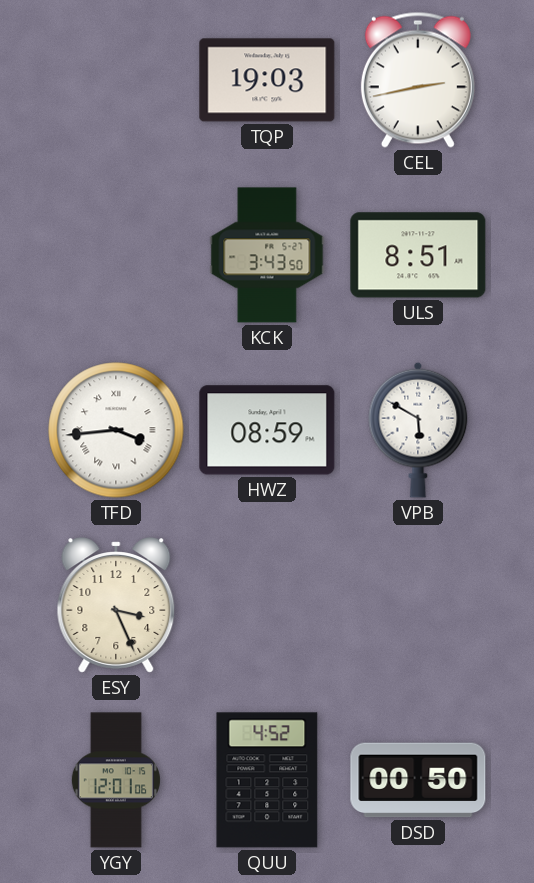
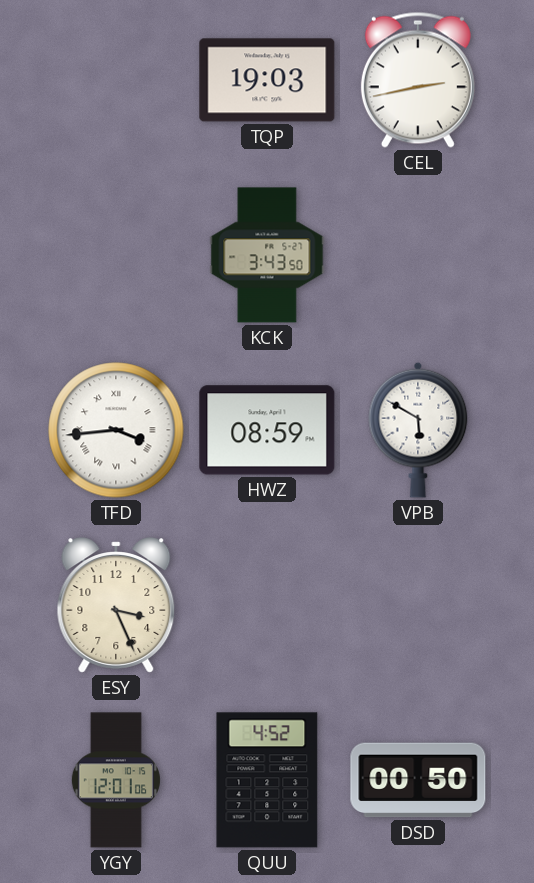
ULS: 8:51 -> none (418, 255)
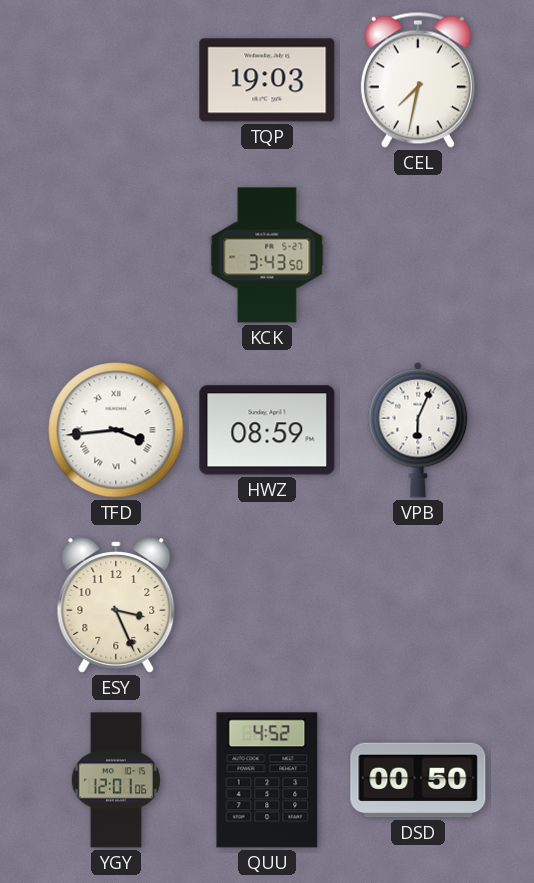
CEL: 2:43 -> 7:32 (418, 80)
VPB: 5:50 -> 6:04 (418, 430)
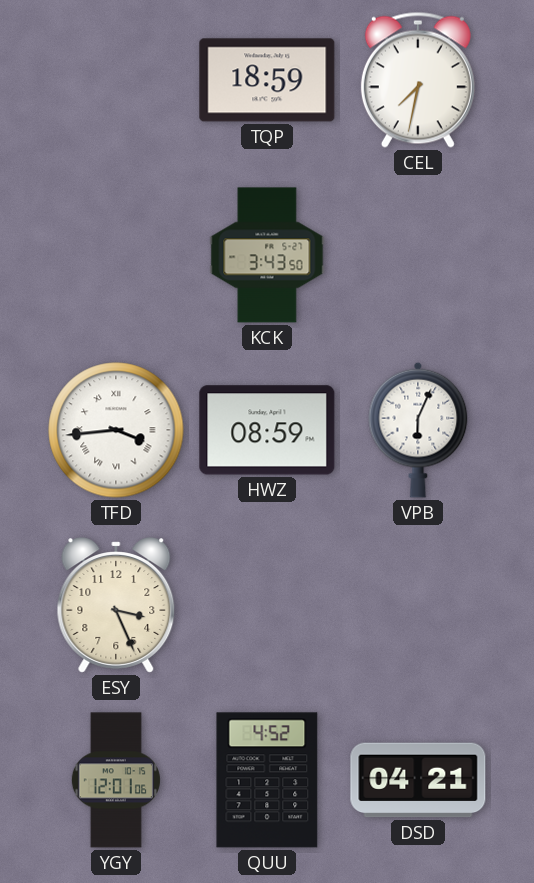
TQP: 19:03 -> 18:59 (267, 80)
DSD: 00:50 -> 04:21 (418, 780)
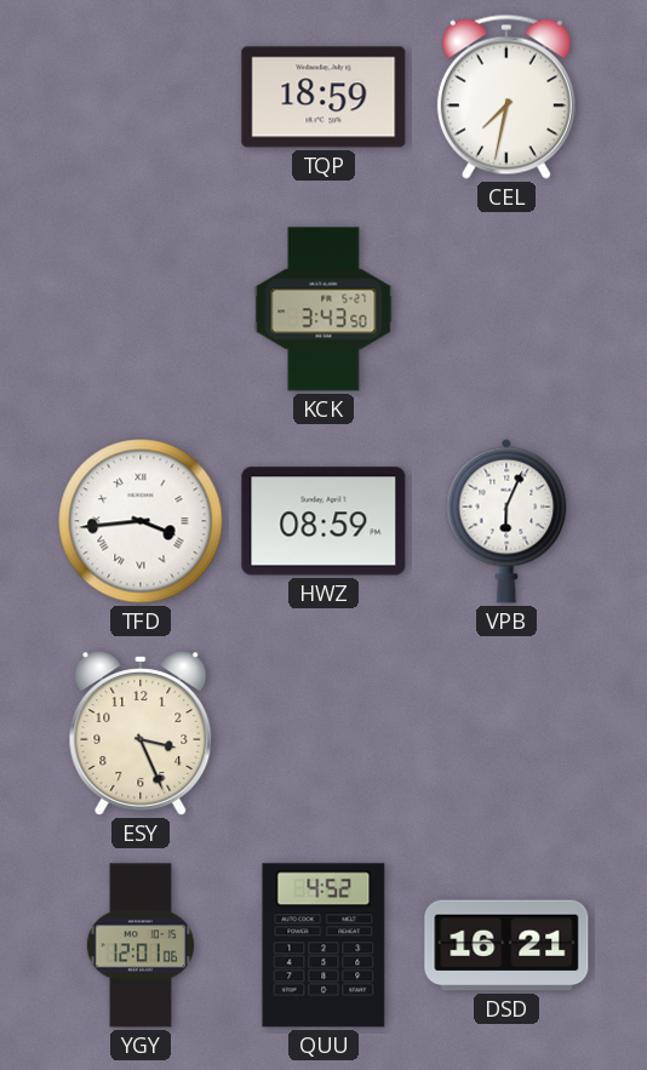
DSD: 04:21 -> 16:21 (506, 945)
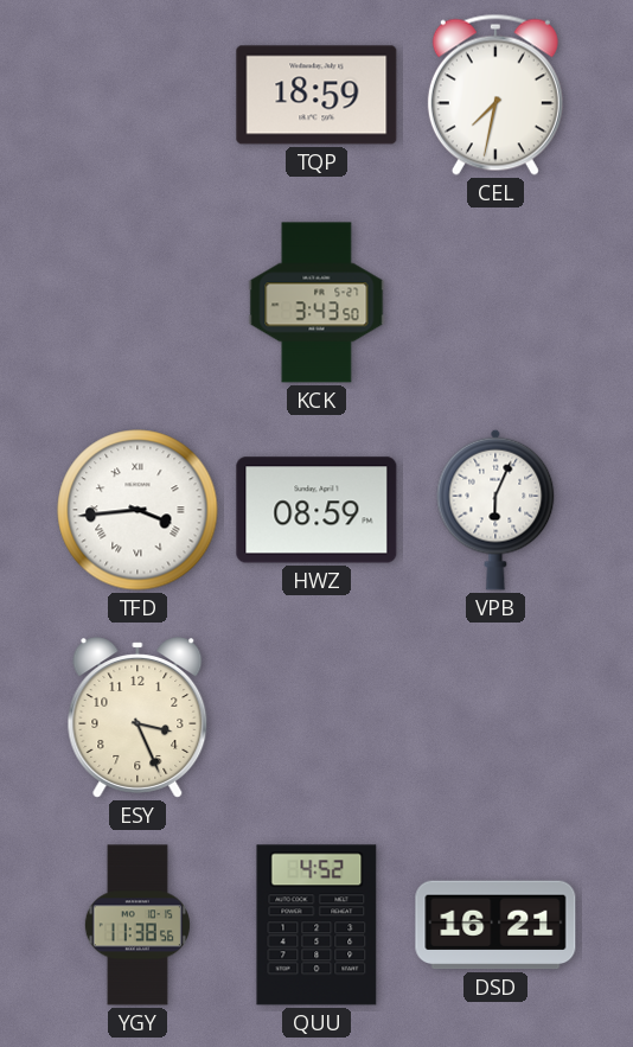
YGY: 12:01 -> 11:38 (138, 925)
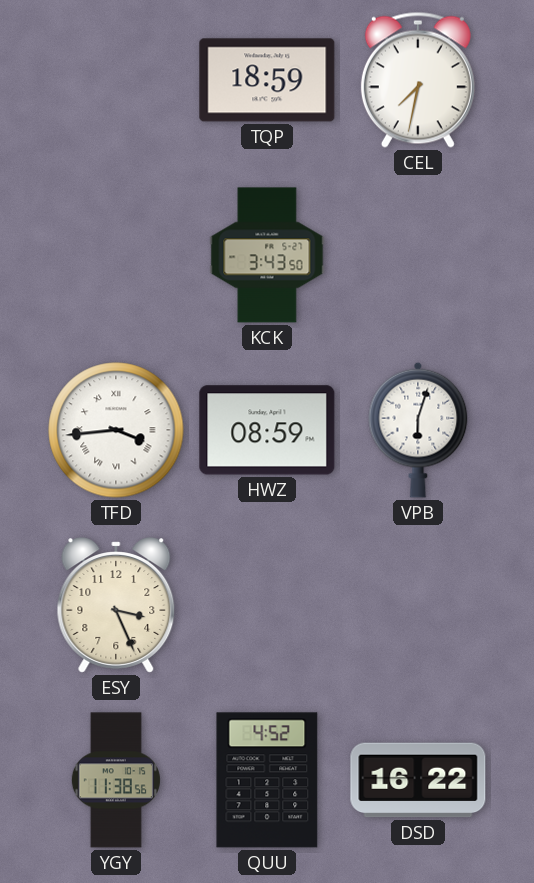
VPB: 6:04 -> 6:03 (418, 430)
DSD: 16:21 -> 16:22 (418, 780)
